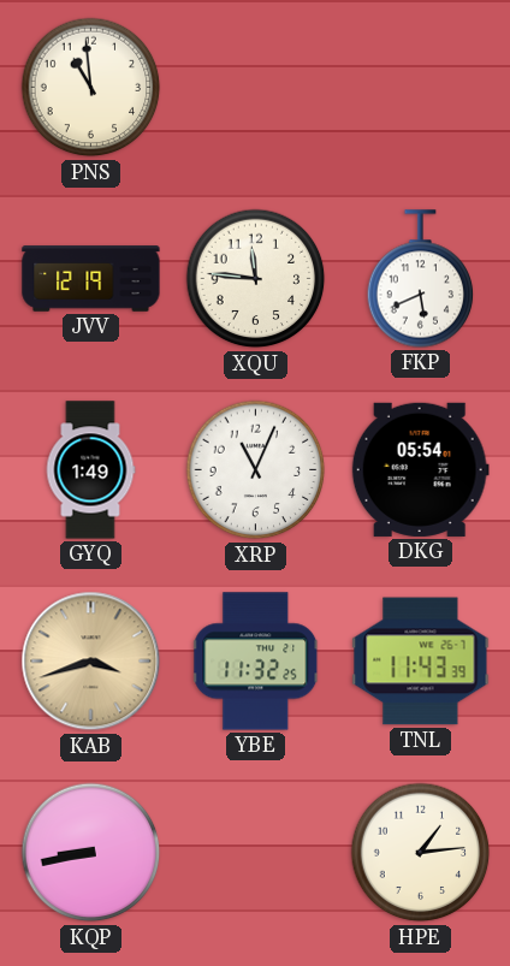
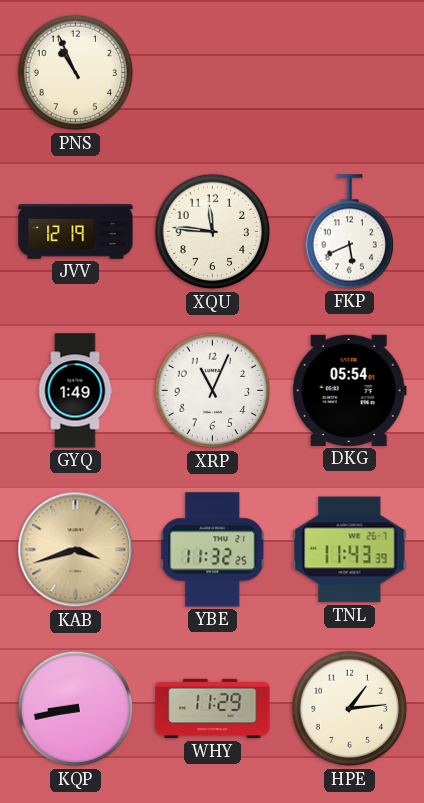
PNS: 10:59 -> 10:56 (76, 73)
WHY: none -> 11:29 (213, 709)
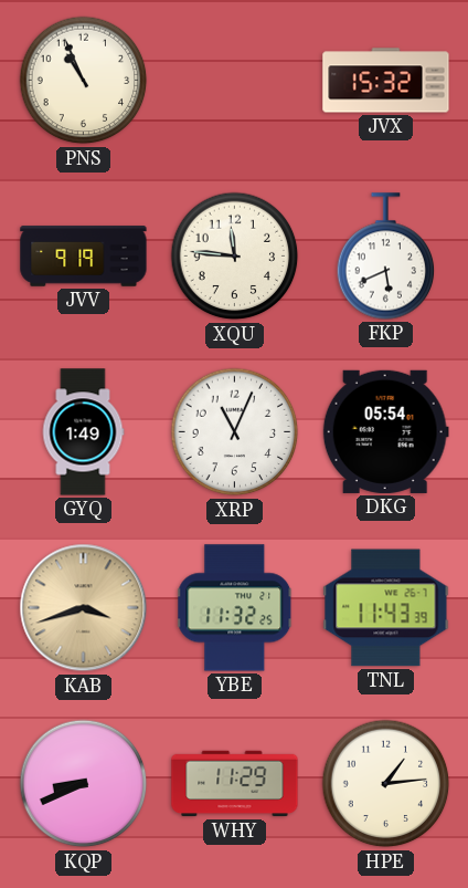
JVX: none -> 15:32 (386, 81)
JVV: 12:19 -> 9:19 (84, 257)
KQP: 8:43 -> 8:41 (84, 784)
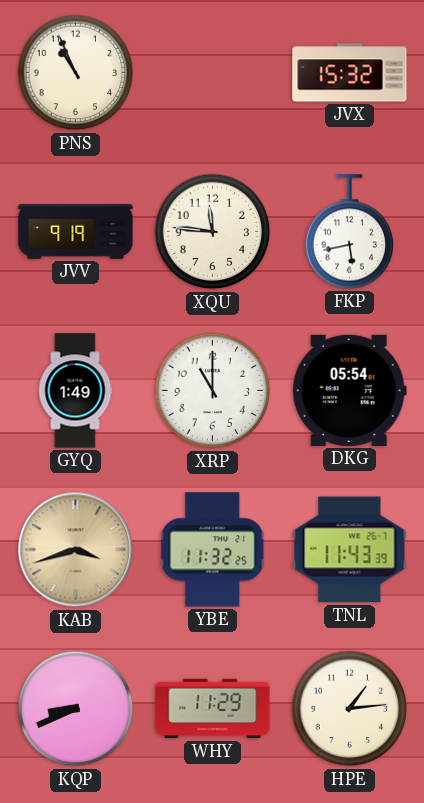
FKP: 5:41 -> 5:43 (350, 232)
XRP: 11:04 -> 11:00 (213, 391)
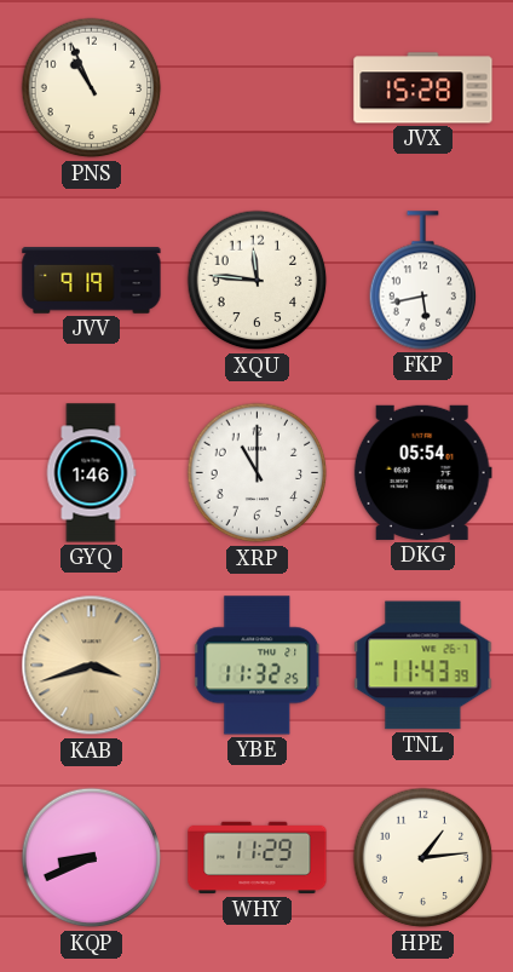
JVX: 15:32 -> 15:28 (423, 88)
GYQ: 1:49 -> 1:46 (91, 473)
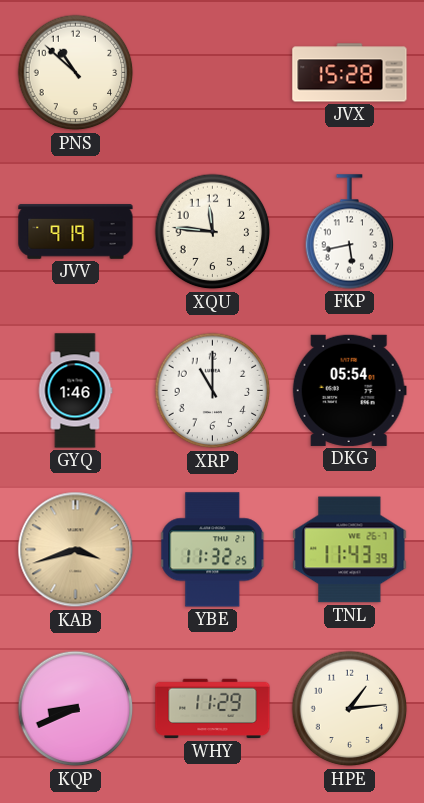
PNS: 10:56 -> 10:52 (76, 73)
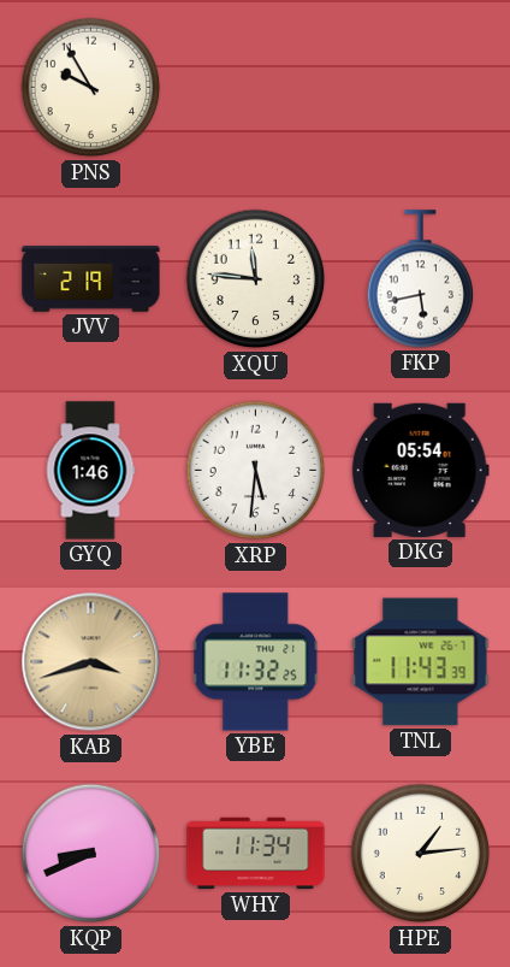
PNS: 10:52 -> 9:55 (91, 88)
JVX: 15:28 -> none (350, 73)
JVV: 9:19 -> 2:19 (91, 279)
XRP: 11:00 -> 5:31 (256, 471)
WHY: 11:29 -> 11:34 (256, 854)
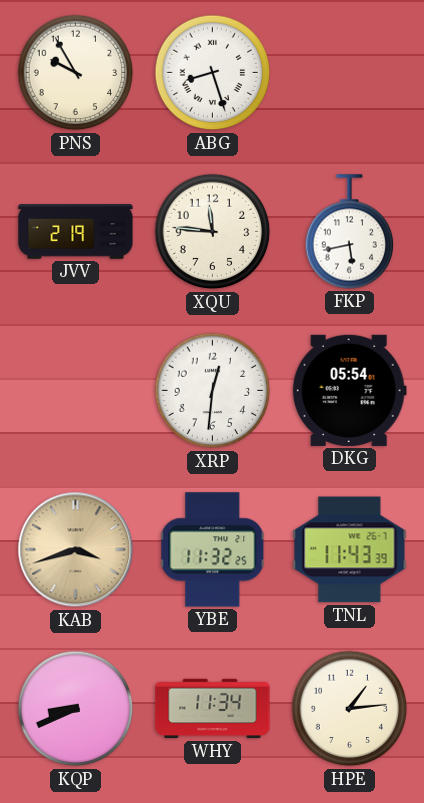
ABG: none -> 8:27 (213, 73)
GYQ: 1:46 -> none (90, 471)
XRP: 5:31 -> 12:31 (213, 391)
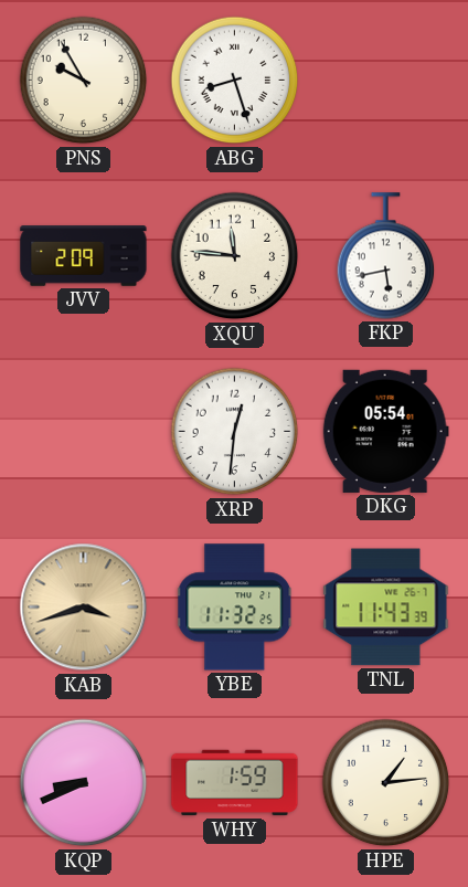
JVV: 2:19 -> 2:09 (84, 256)
WHY: 11:34 -> 1:59 (235, 783)
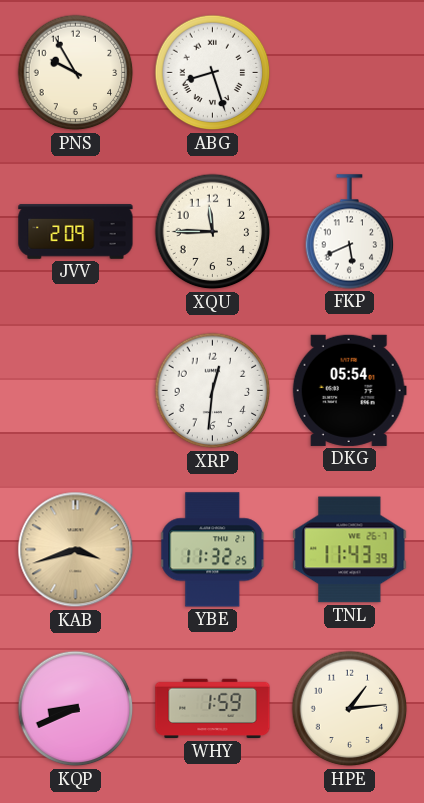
XQU: 11:46 -> 11:45 (213, 232)
FKP: 5:43 -> 5:41 (350, 232)
